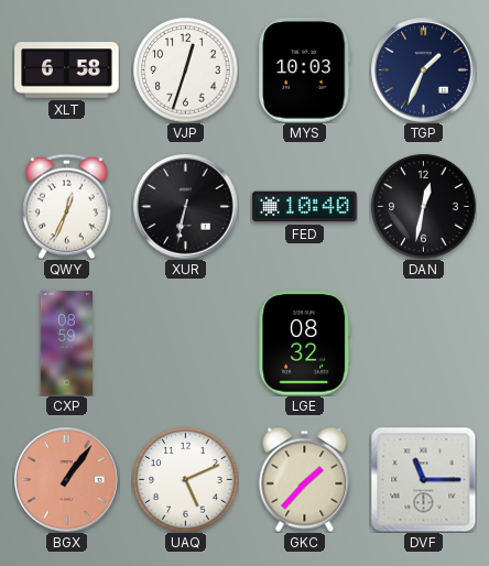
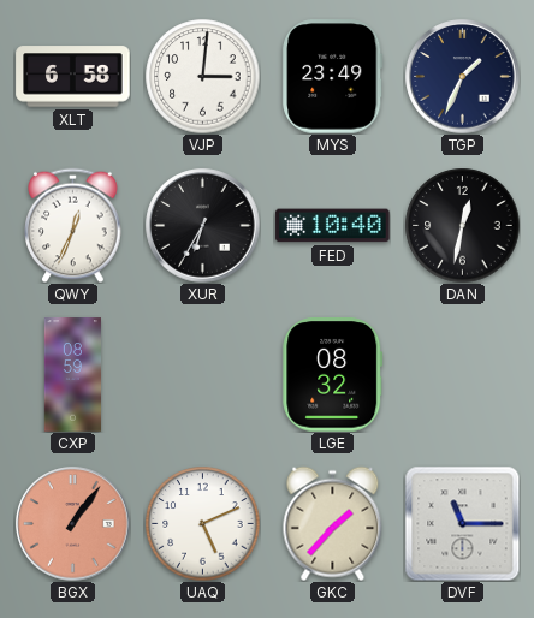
VJP: 12:33 -> 3:01 (202, 76)
MYS: 10:03 -> 23:49 (333, 77)
XUR: 6:32 -> 6:35 (203, 226)
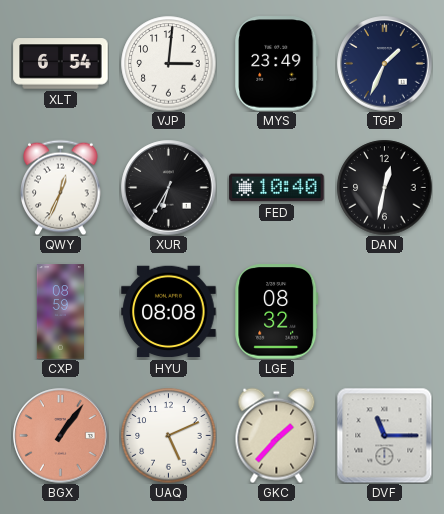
XLT: 6:58 -> 6:54 (61, 64)
HYU: none -> 08:08 (169, 312)
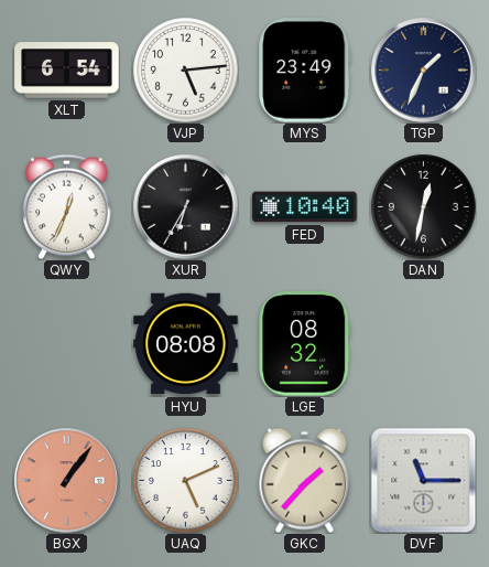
VJP: 3:01 -> 5:14 (185, 69)
CXP: 08:59 -> none (60, 312)
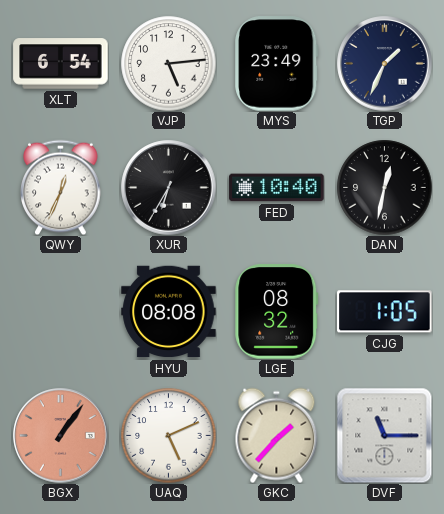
CJG: none -> 1:05 (385, 312)
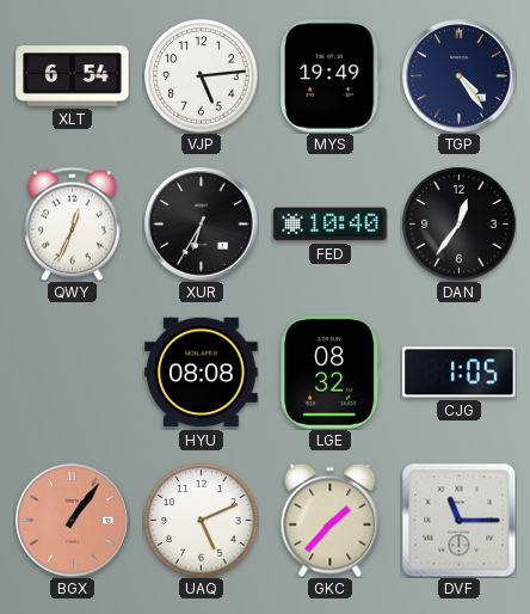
MYS: 23:49 -> 19:49 (331, 76)
TGP: 1:34 -> 4:24 (460, 76)
DAN: 12:32 -> 12:36 (458, 223)
